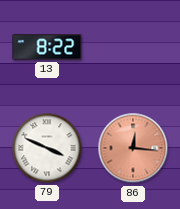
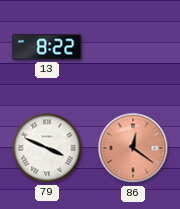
86: 12:16 -> 12:21 (133, 148)
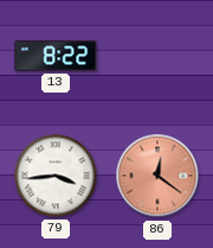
79: 3:49 -> 3:44 (56, 176)
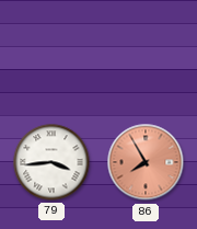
13: 8:22 -> none (56, 56)
86: 12:21 -> 7:55 (146, 162)
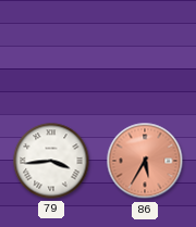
86: 7:55 -> 5:35 (145, 161)
